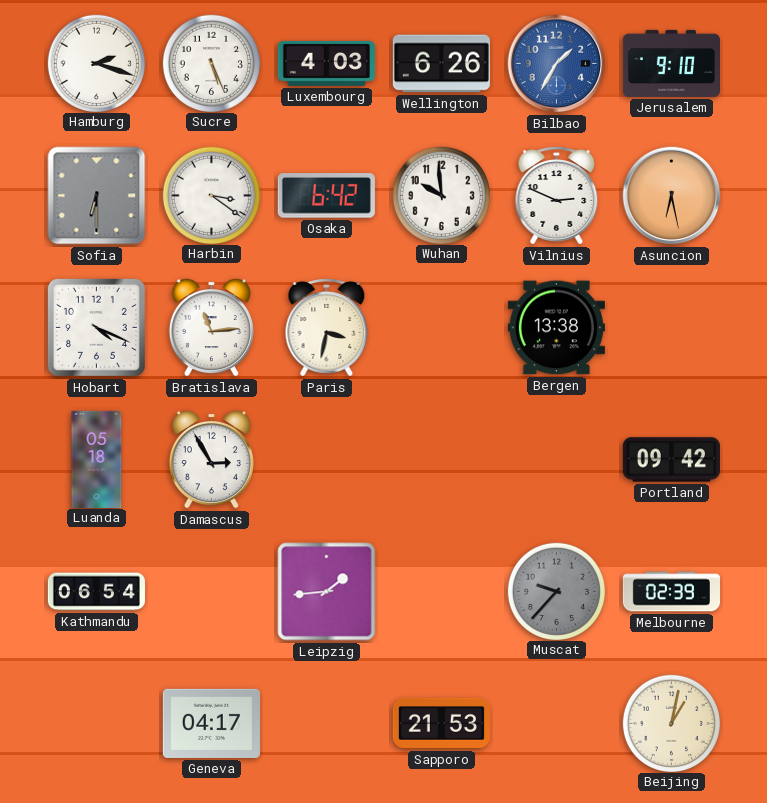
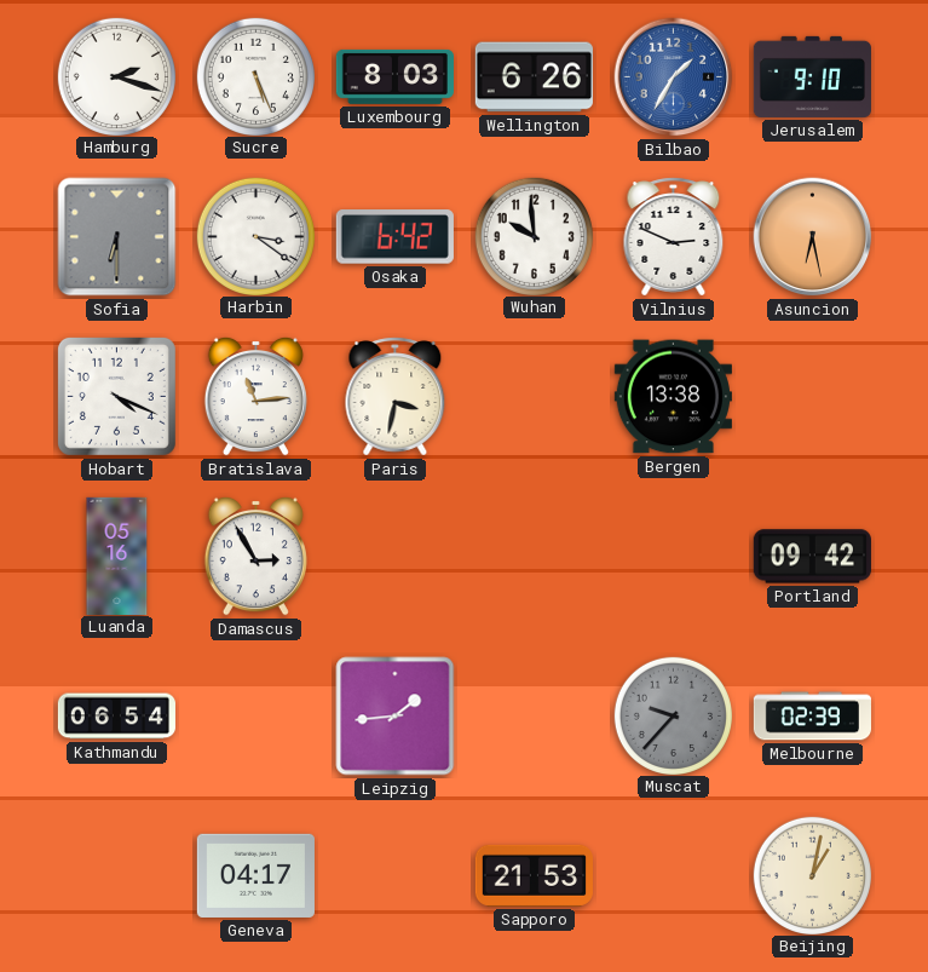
Luxembourg: 4:03 -> 8:03 (394, 76)
Luanda: 05:18 -> 05:16 (117, 556)
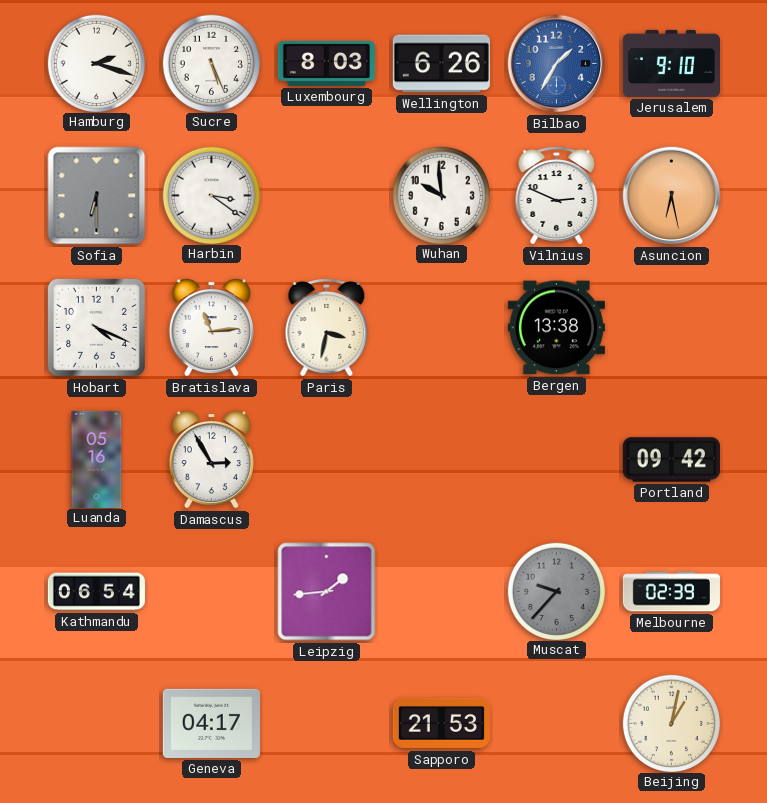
Osaka: 6:42 -> none (394, 237)
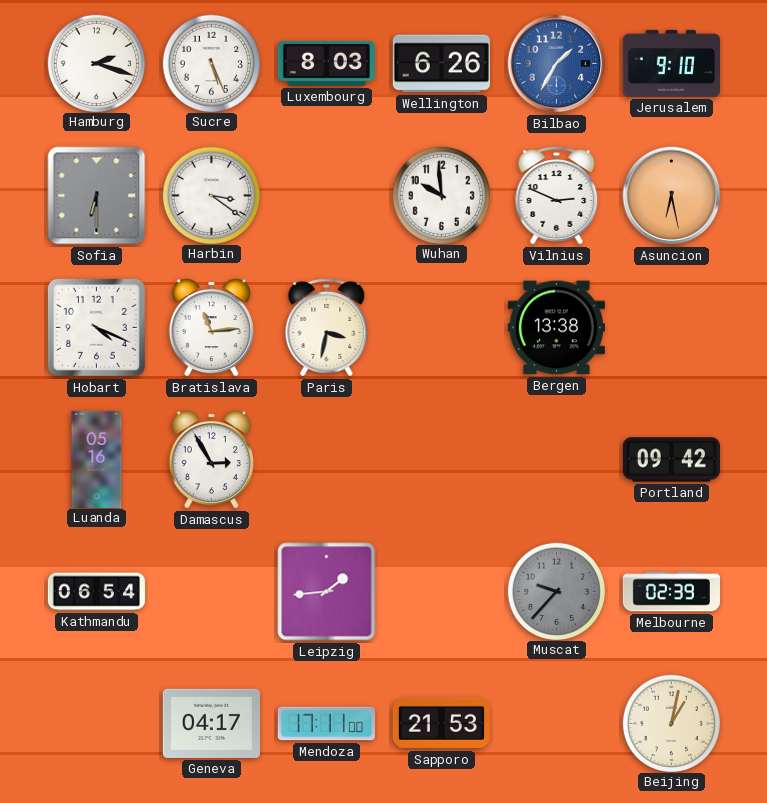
Mendoza: none -> 17:11 (326, 724)
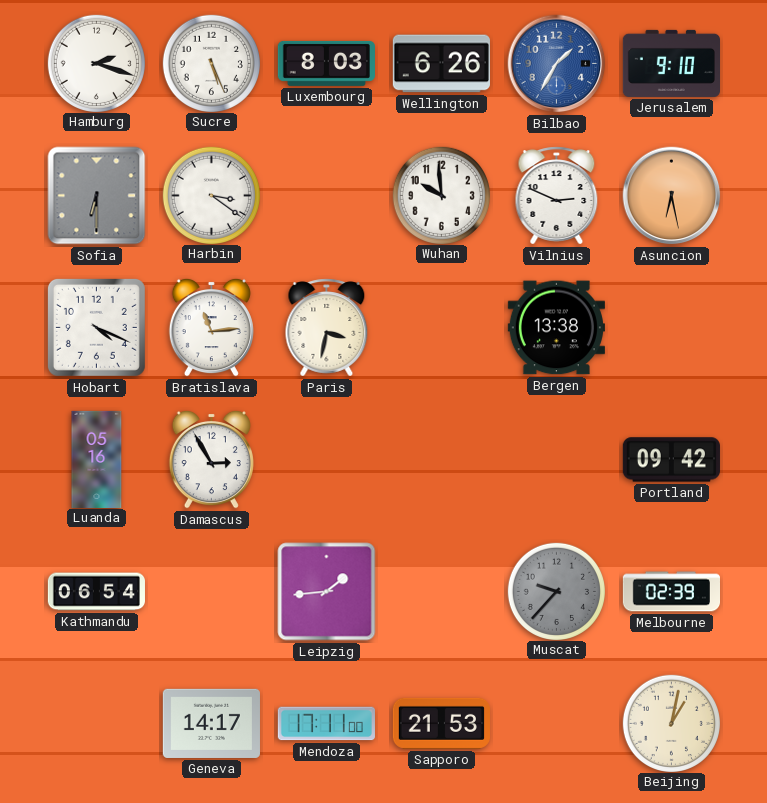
Geneva: 04:17 -> 14:17 (211, 723)
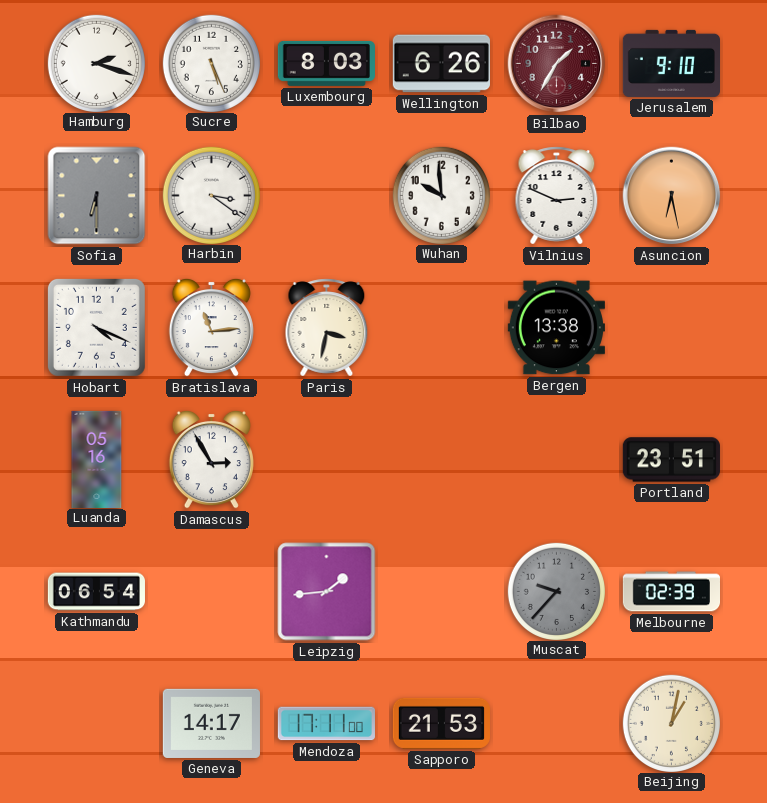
Bilbao dial: blue -> burgundy (557, 64)
Portland: 09:42 -> 23:51 (671, 460)
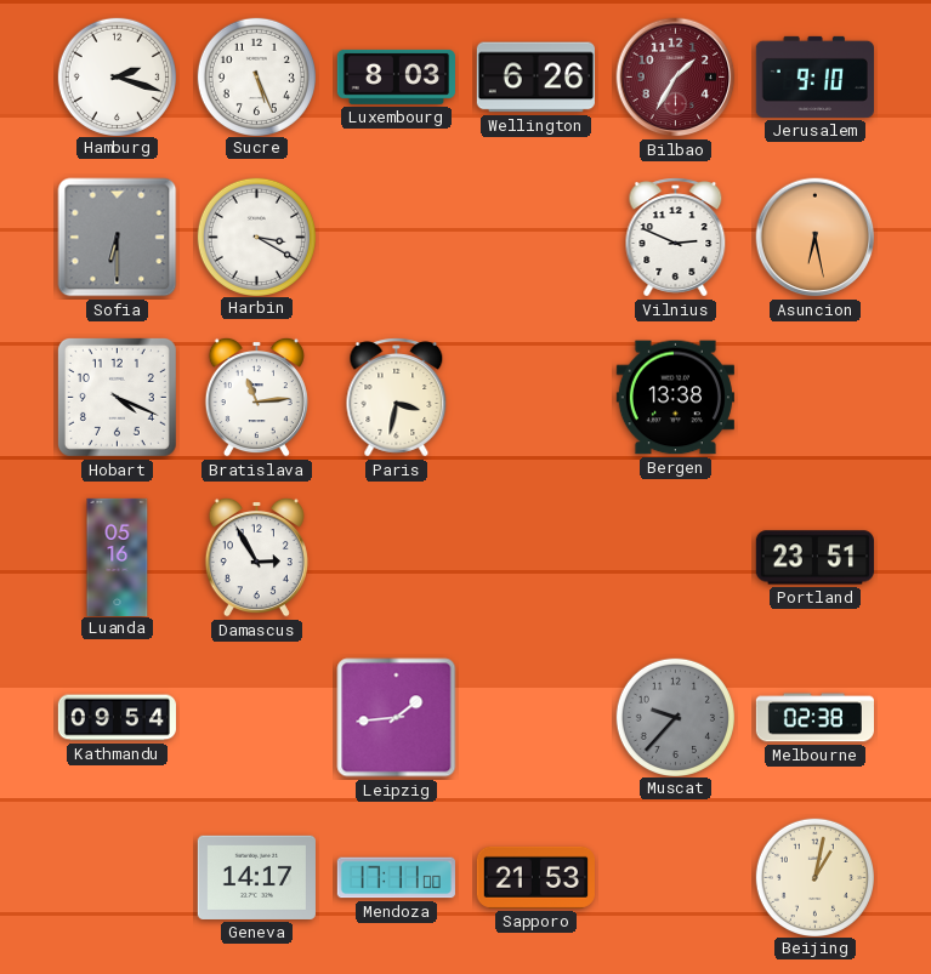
Harbin: 3:21 -> 3:20 (256, 237)
Wuhan: 9:59 -> none (441, 195)
Kathmandu: 06:54 -> 09:54 (117, 718)
Melbourne: 02:39 -> 02:38 (814, 718)
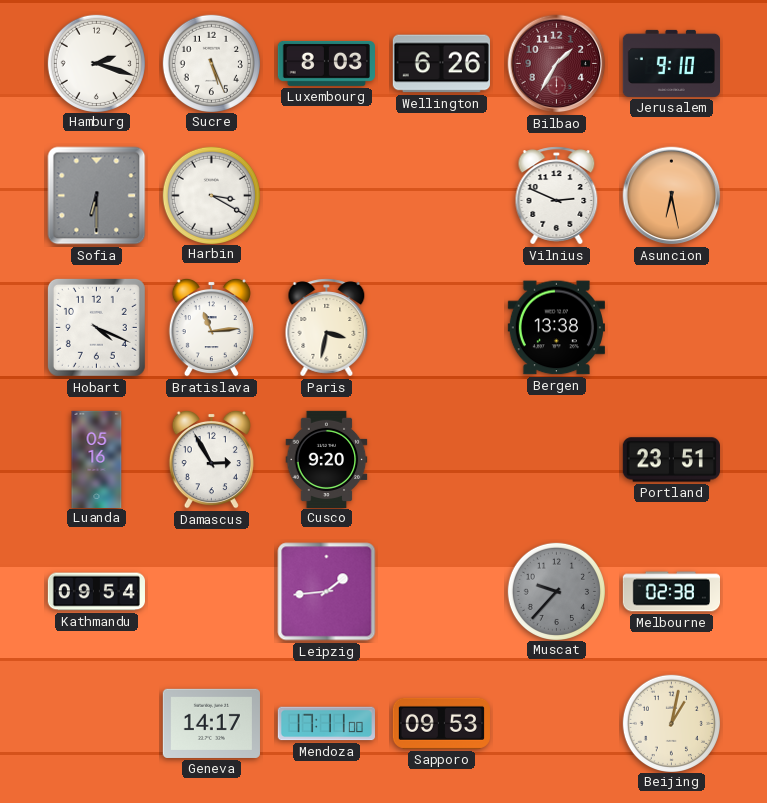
Cusco: none -> 9:20 (327, 459)
Sapporo: 21:53 -> 09:53 (441, 723)
